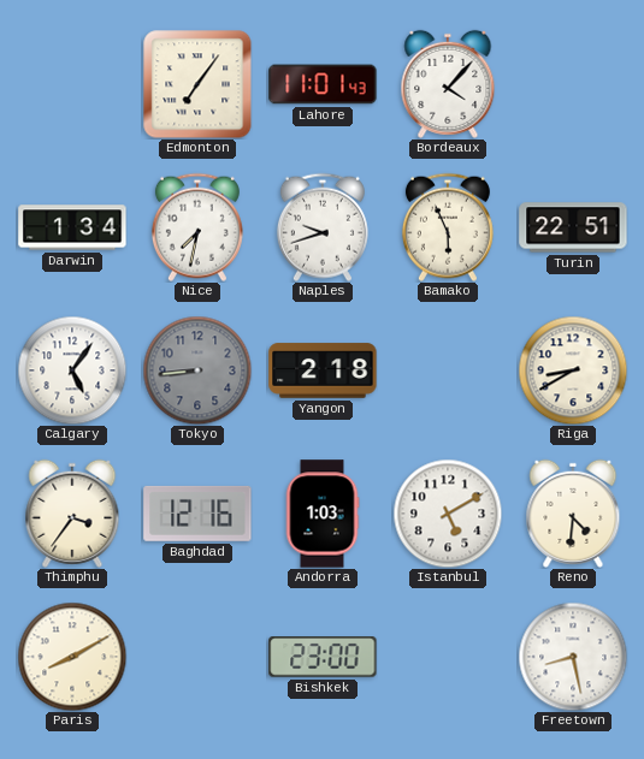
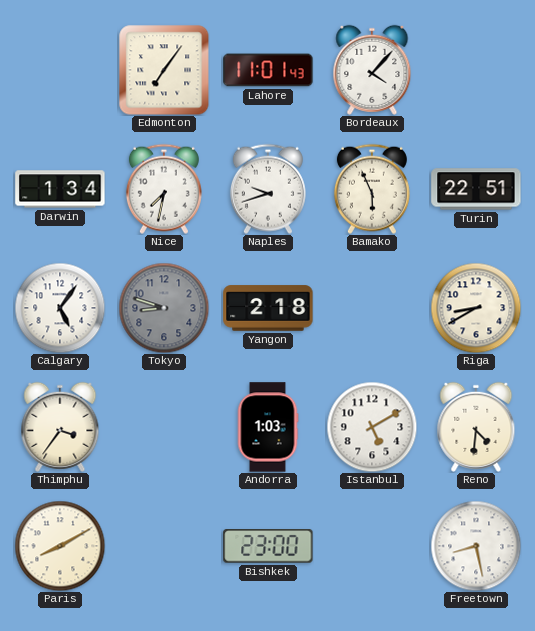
Tokyo: 8:44 -> 8:48 (164, 308)
Baghdad: 12:16 -> none (197, 514)
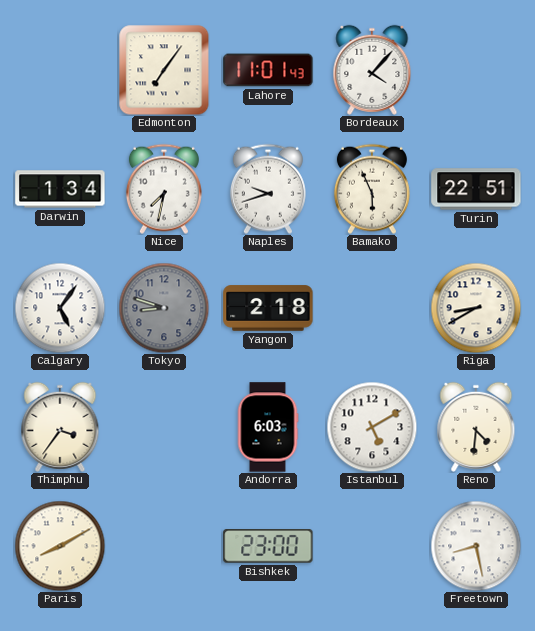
Andorra: 1:03 -> 6:03 (268, 427)
